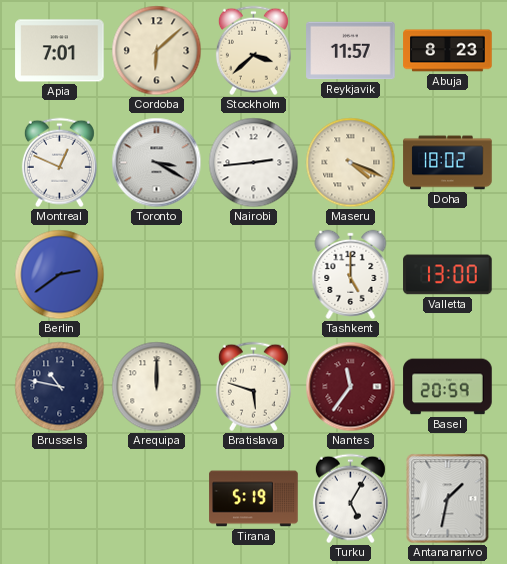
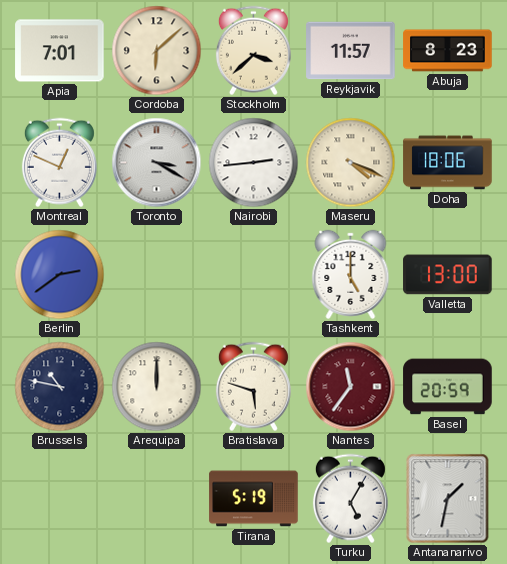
Doha: 18:02 -> 18:06 (448, 163)
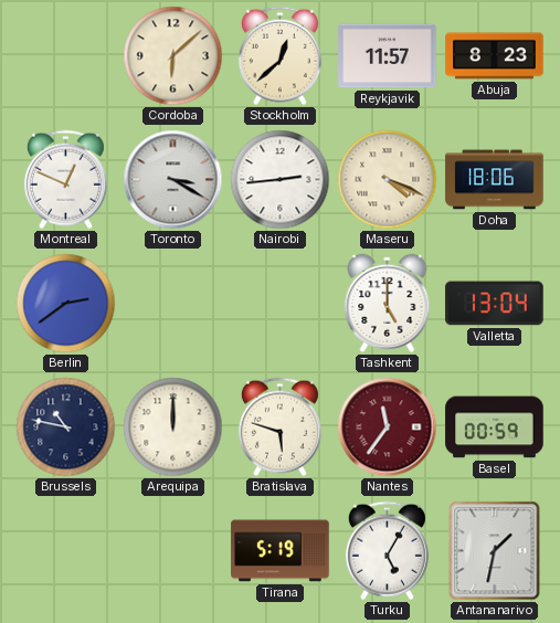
Apia: 7:01 -> none (60, 51)
Stockholm: 3:38 -> 12:38 (279, 56)
Valletta: 13:00 -> 13:04 (495, 304)
Basel: 20:59 -> 00:59 (495, 427)
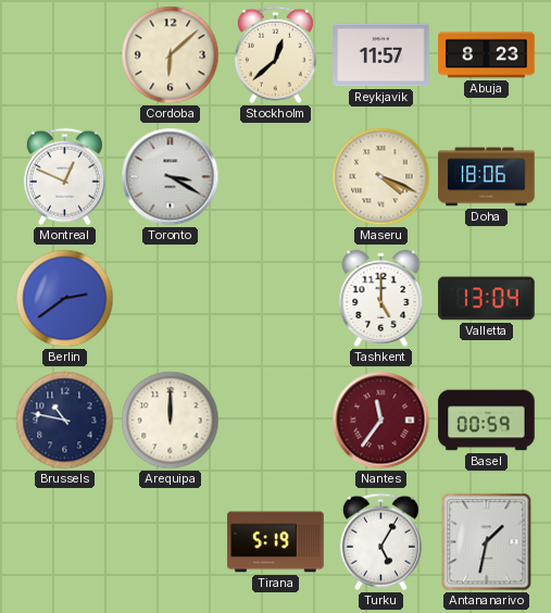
Nairobi: 2:44 -> none (281, 180)
Bratislava: 5:48 -> none (279, 427)
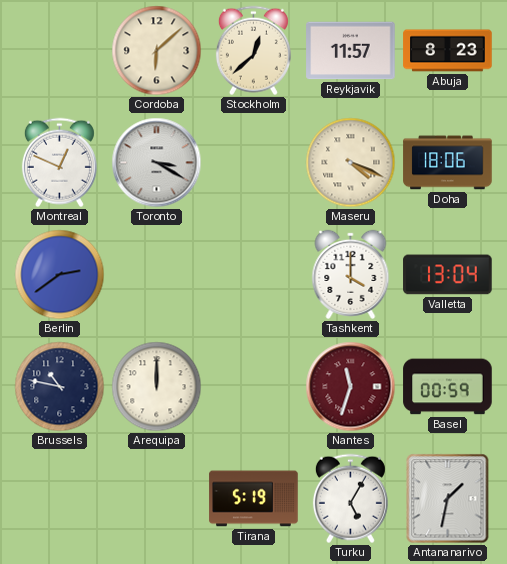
Tashkent: 5:00 -> 4:00 (351, 274)
Nantes: 11:36 -> 11:33 (351, 387)
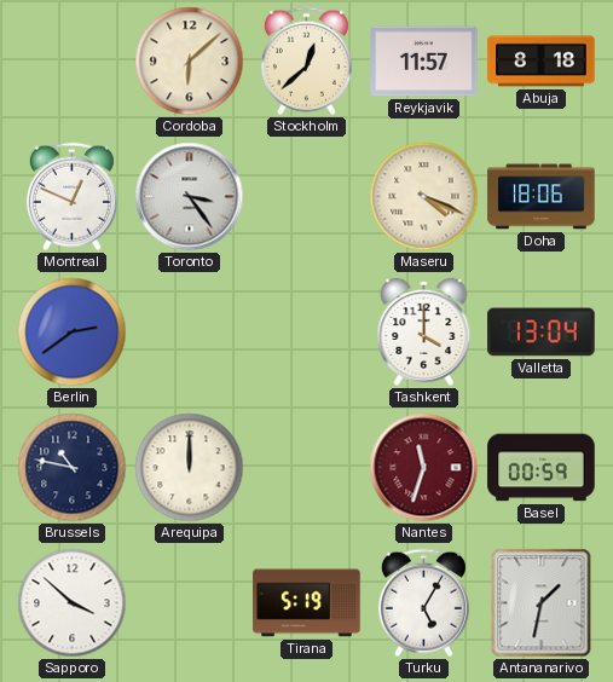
Abuja: 8:23 -> 8:18 (542, 62)
Toronto: 3:20 -> 3:24 (190, 197)
Sapporo: none -> 3:52 (73, 603)
